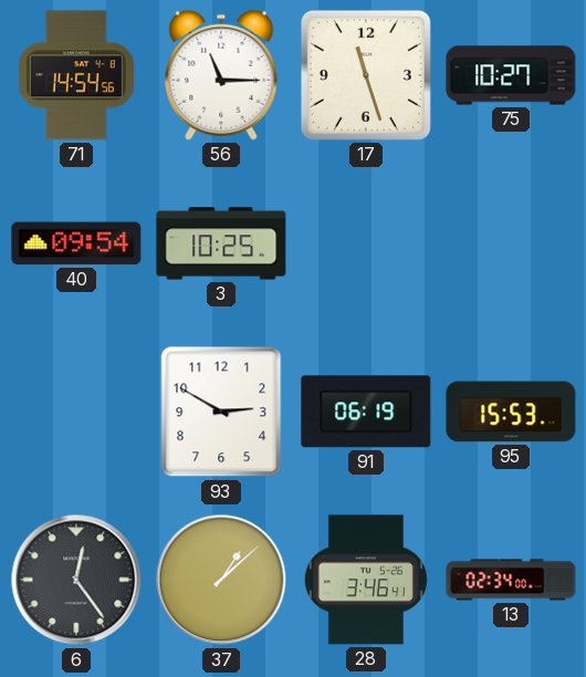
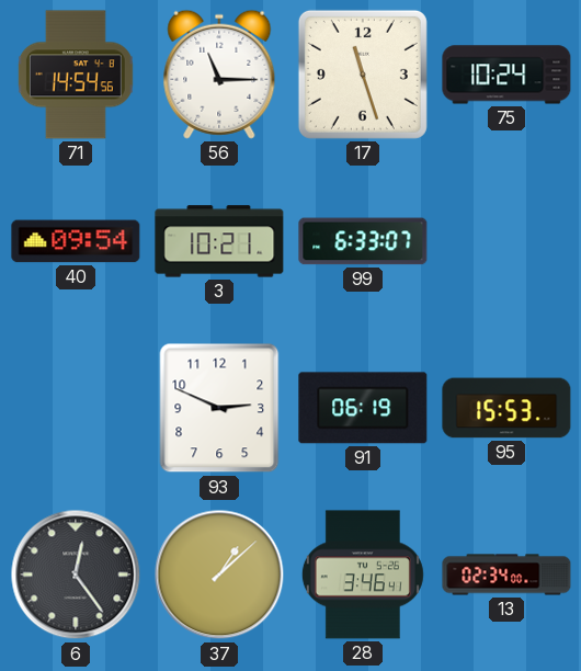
75: 10:27 -> 10:24 (506, 75)
3: 10:25 -> 10:21 (219, 241)
99: none -> 6:33 (363, 241)
93: 2:50 -> 2:49 (219, 408)
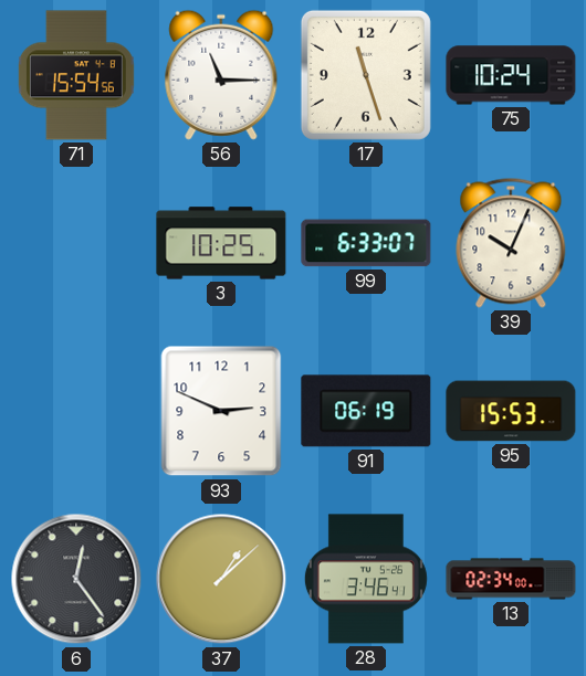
71: 14:54 -> 15:54 (76, 75)
40: 09:54 -> none (76, 241)
3: 10:21 -> 10:25 (221, 243)
39: none -> 10:04 (511, 243)
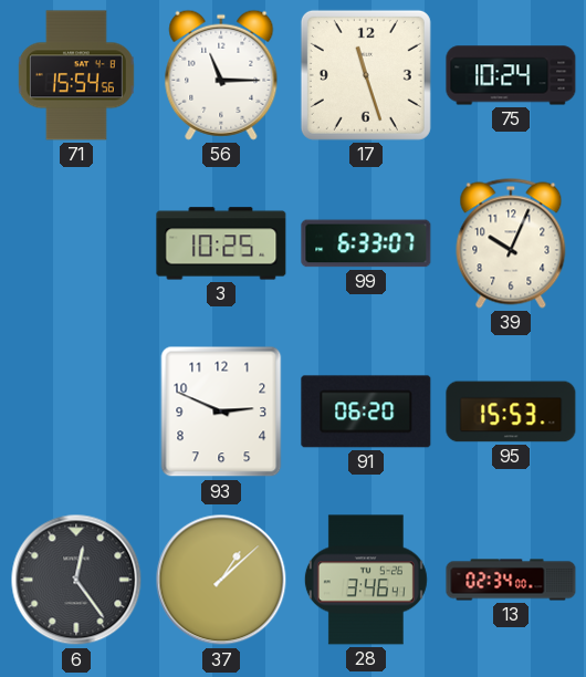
91: 06:19 -> 06:20 (366, 412)
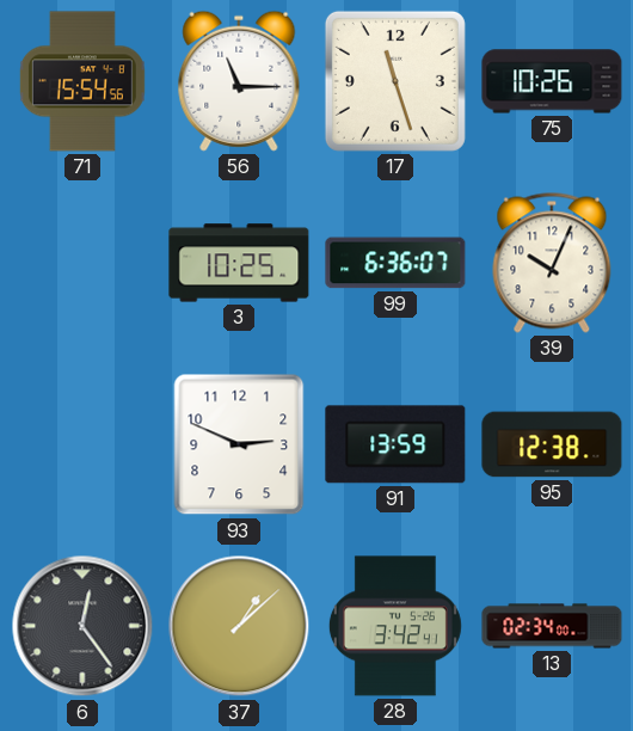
75: 10:24 -> 10:26 (552, 81)
99: 6:33 -> 6:36 (395, 263)
91: 06:20 -> 13:59 (395, 444)
95: 15:53 -> 12:38 (552, 444)
28: 3:46 -> 3:42 (395, 626)
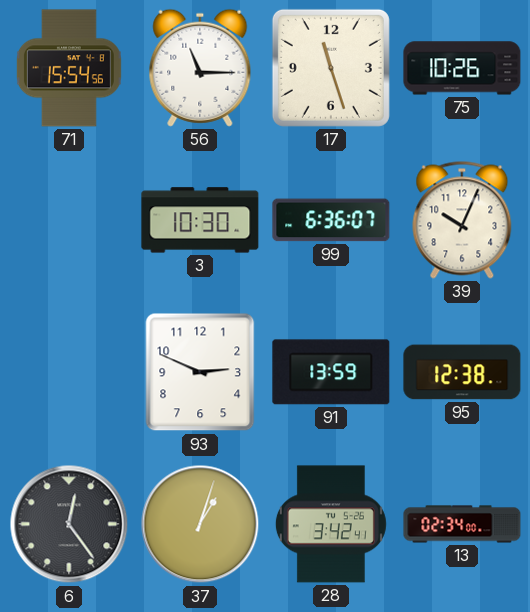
3: 10:25 -> 10:30 (200, 220)
37: 1:08 -> 1:03 (200, 524)
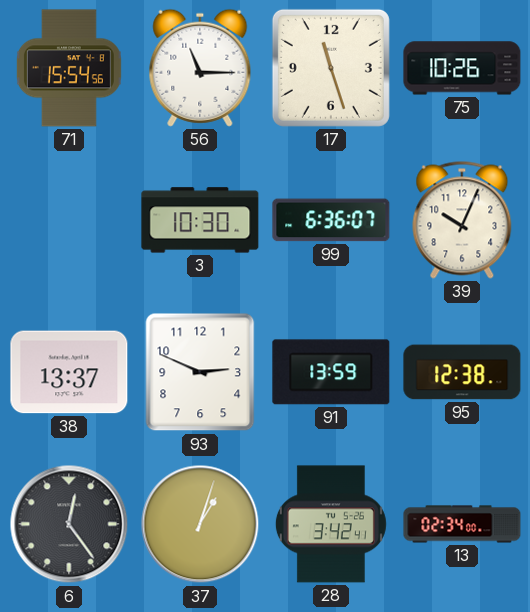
38: none -> 13:37 (69, 372)
